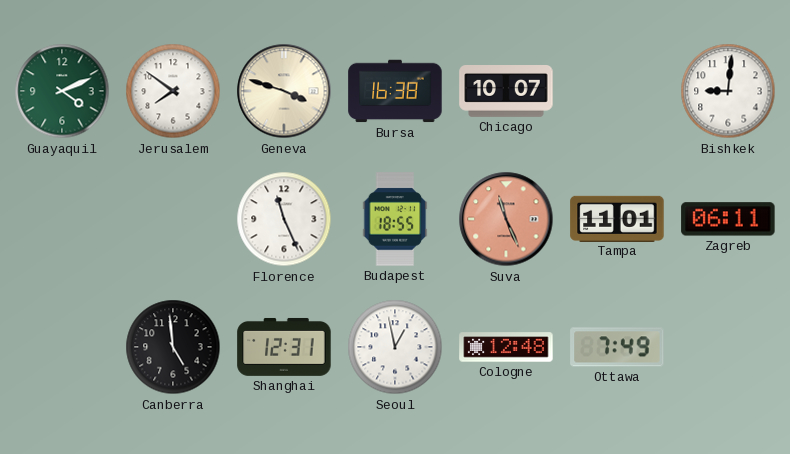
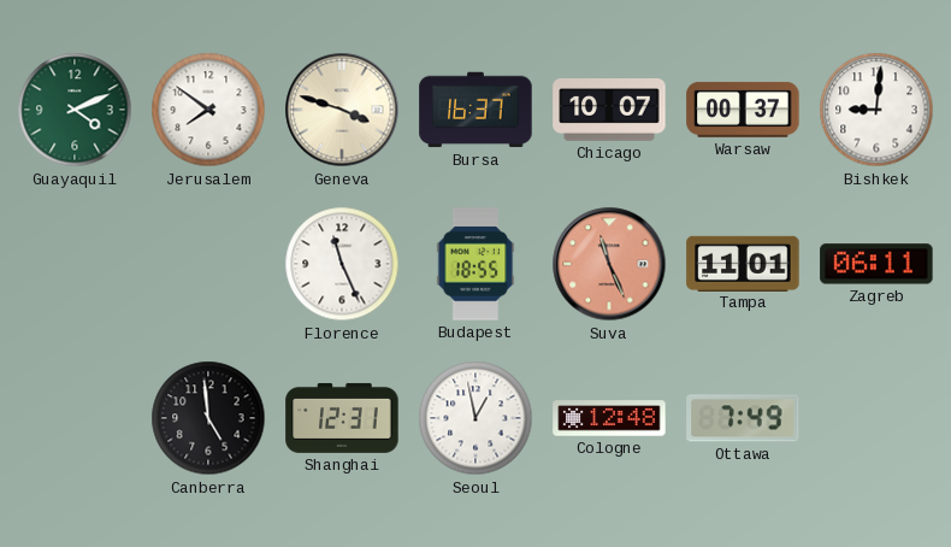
Bursa: 16:38 -> 16:37 (475, 110)
Warsaw: none -> 00:37 (743, 110)
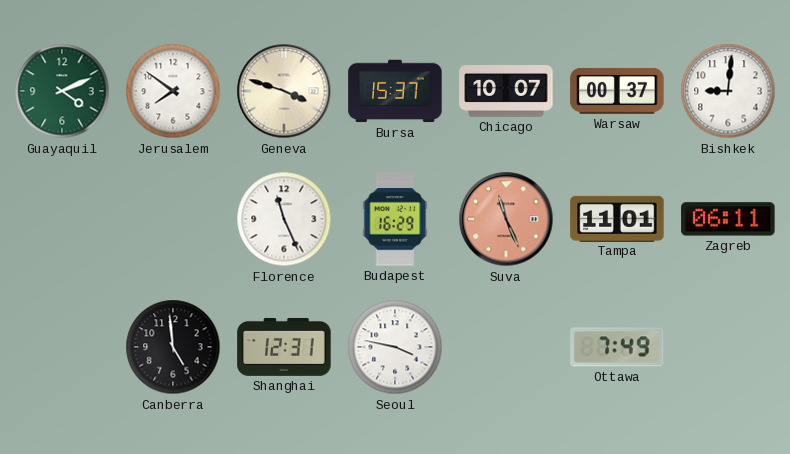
Bursa: 16:37 -> 15:37 (395, 91)
Budapest: 18:55 -> 16:29 (395, 219)
Seoul: 12:58 -> 3:47 (395, 347)
Cologne: 12:48 -> none (609, 418)
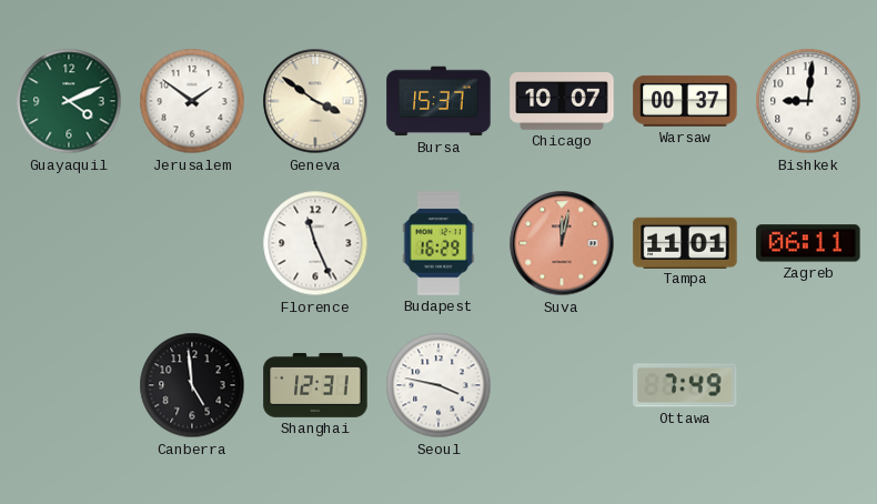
Jerusalem: 7:51 -> 1:51 (192, 101)
Geneva: 3:48 -> 3:51 (315, 101)
Suva: 11:26 -> 12:02 (562, 243)
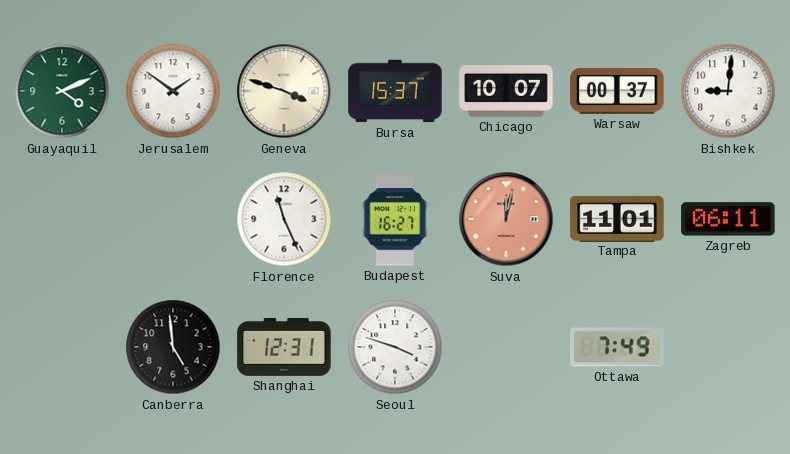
Geneva: 3:51 -> 3:48 (284, 91)
Budapest: 16:29 -> 16:27 (395, 219)
Seoul: 3:47 -> 3:48 (395, 347)
